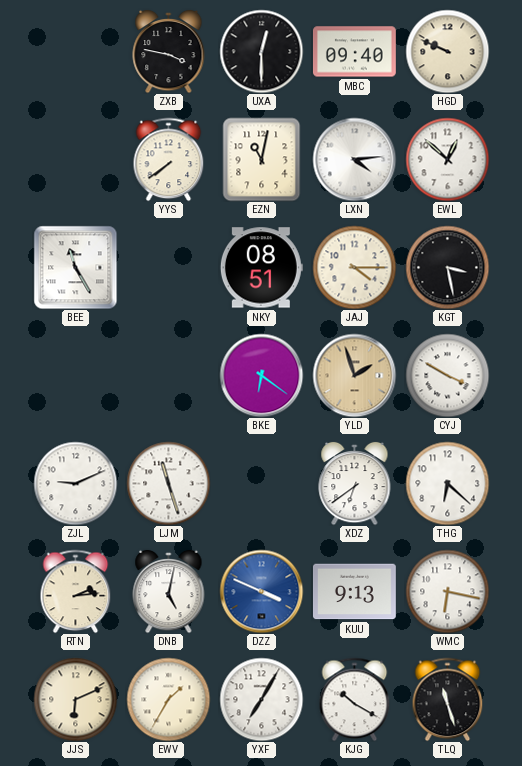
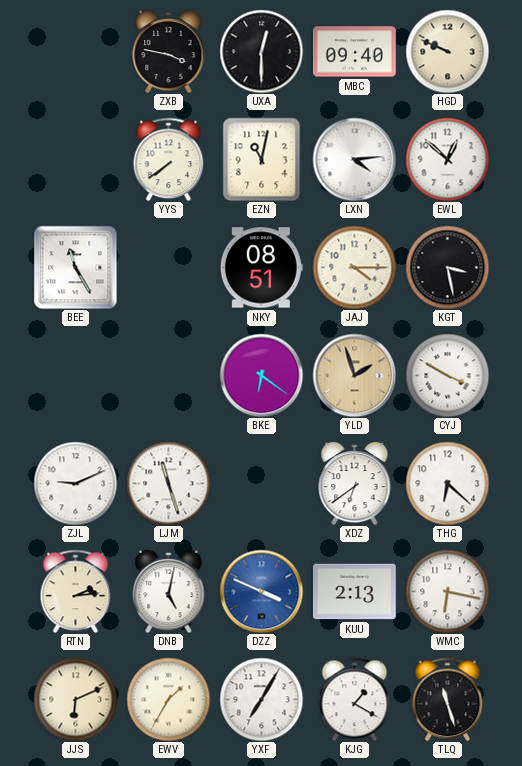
KUU: 9:13 -> 2:13 (354, 592)
KJG: 10:20 -> 1:20 (355, 699)
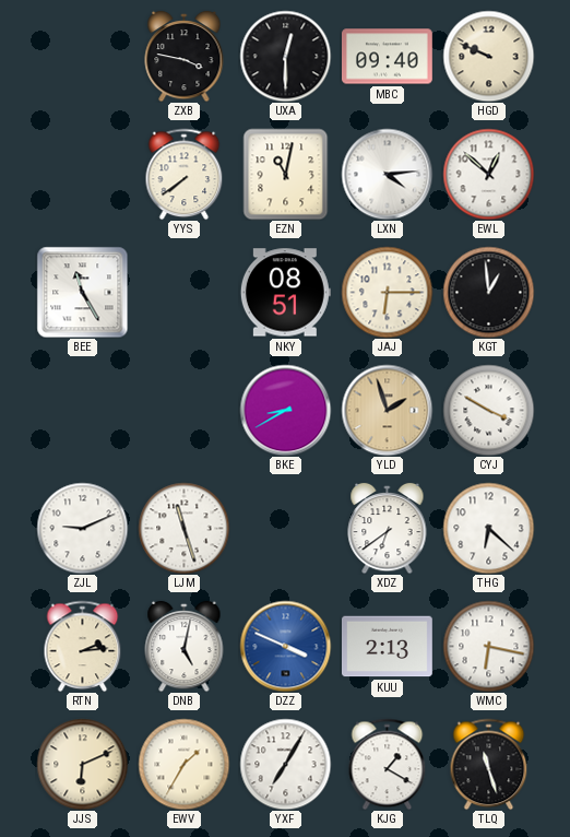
JAJ: 4:15 -> 6:15 (387, 292)
KGT: 3:28 -> 12:59 (488, 292)
BKE: 6:21 -> 8:40 (285, 410)
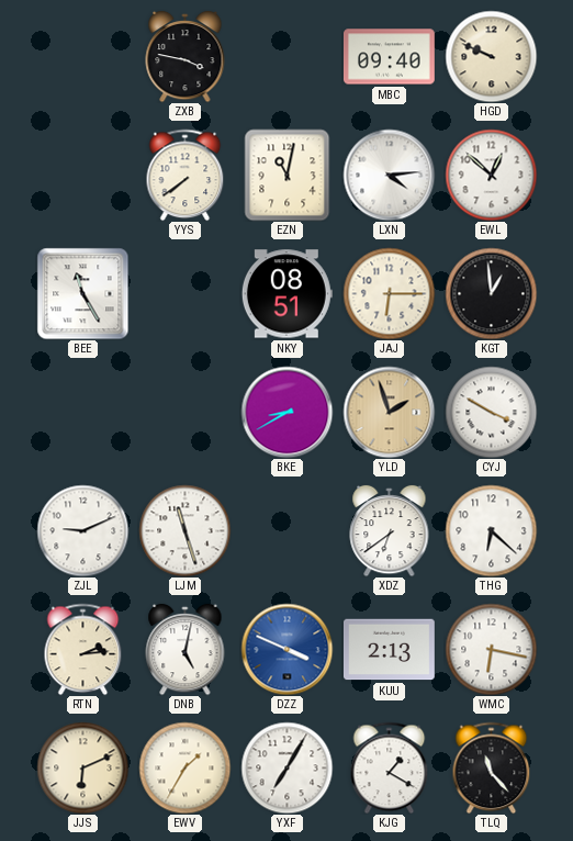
UXA: 12:30 -> none (285, 56)
TLQ: 11:27 -> 11:23 (492, 767)
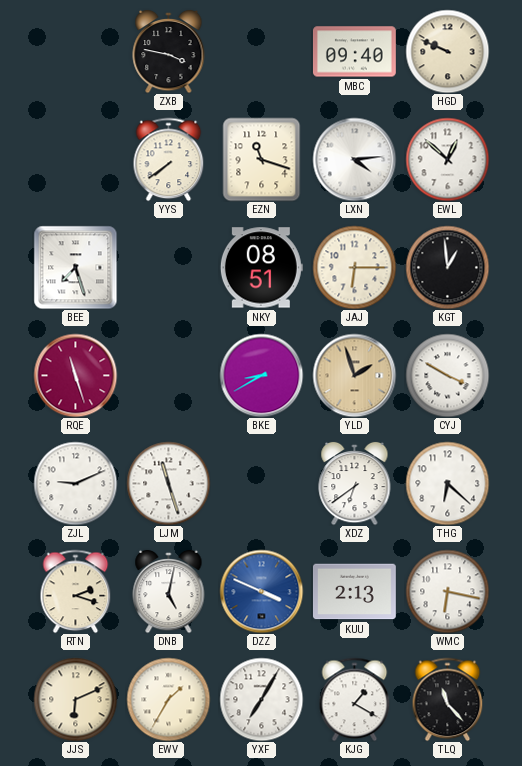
EZN: 11:02 -> 11:18 (262, 159)
BEE: 11:25 -> 7:27 (75, 267)
RQE: none -> 11:27 (75, 375)
RTN: 2:14 -> 2:18 (76, 591)
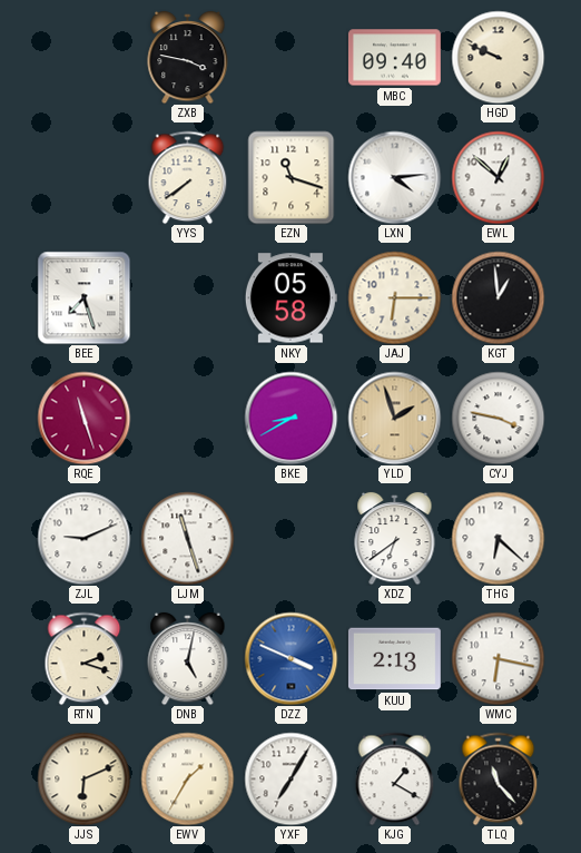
NKY: 08:51 -> 05:58 (290, 298)
CYJ: 3:50 -> 3:47 (498, 418)
